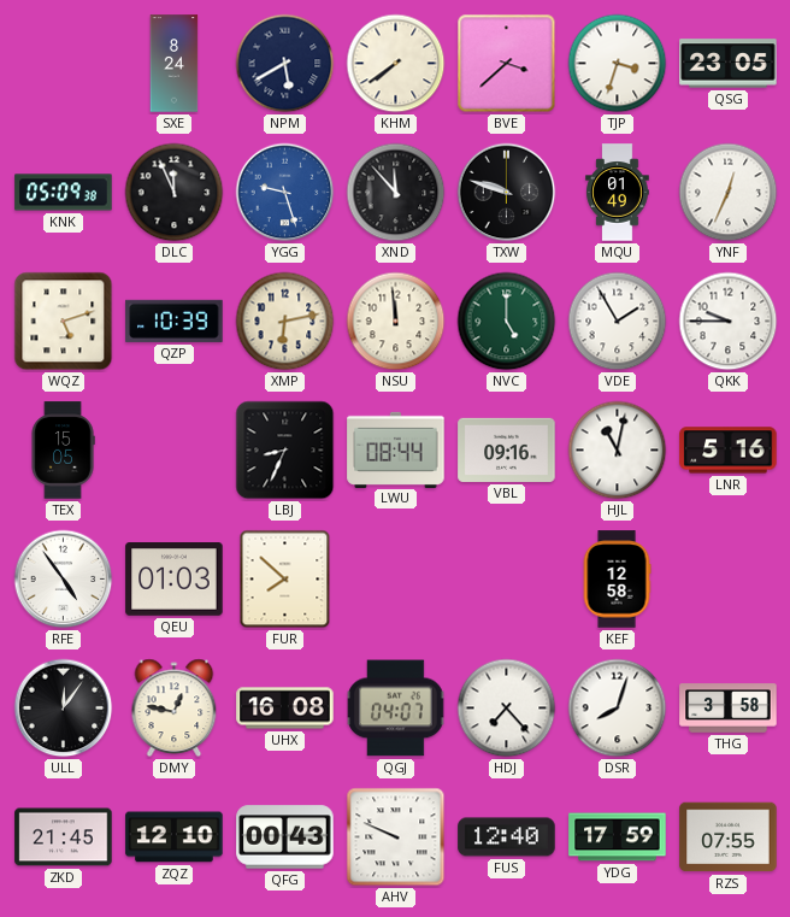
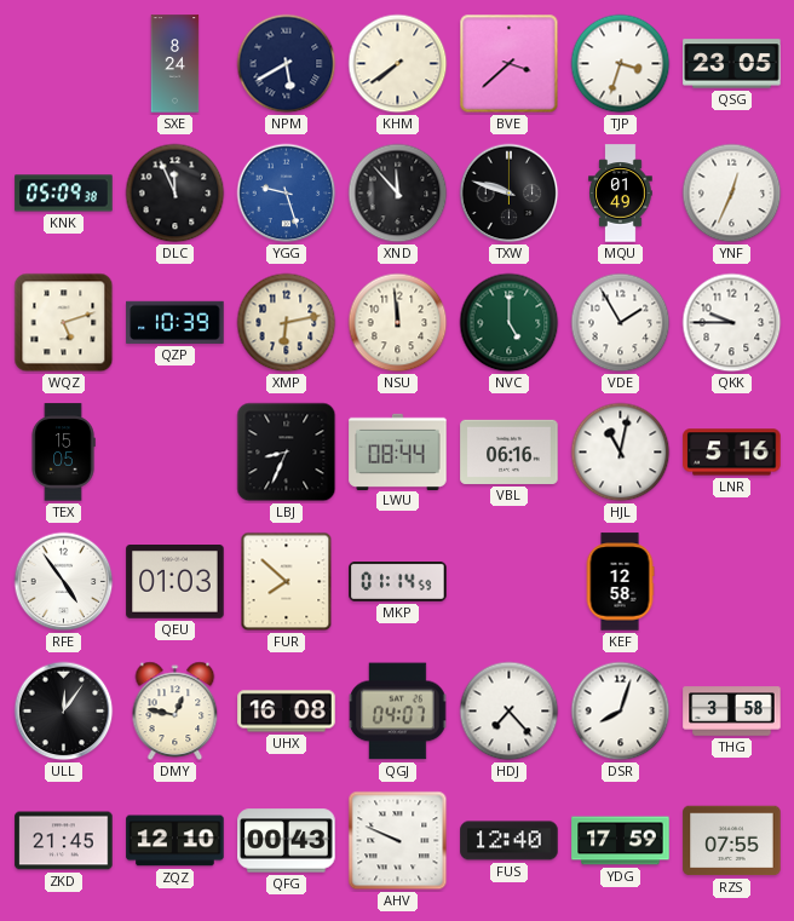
VBL: 09:16 -> 06:16 (510, 451)
MKP: none -> 01:14 (398, 582)
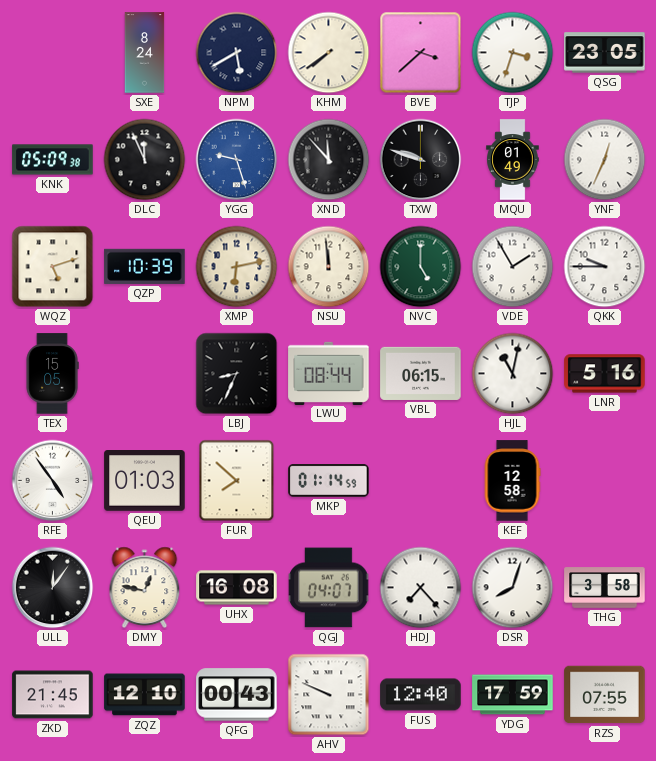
VBL: 06:16 -> 06:15 (421, 373)
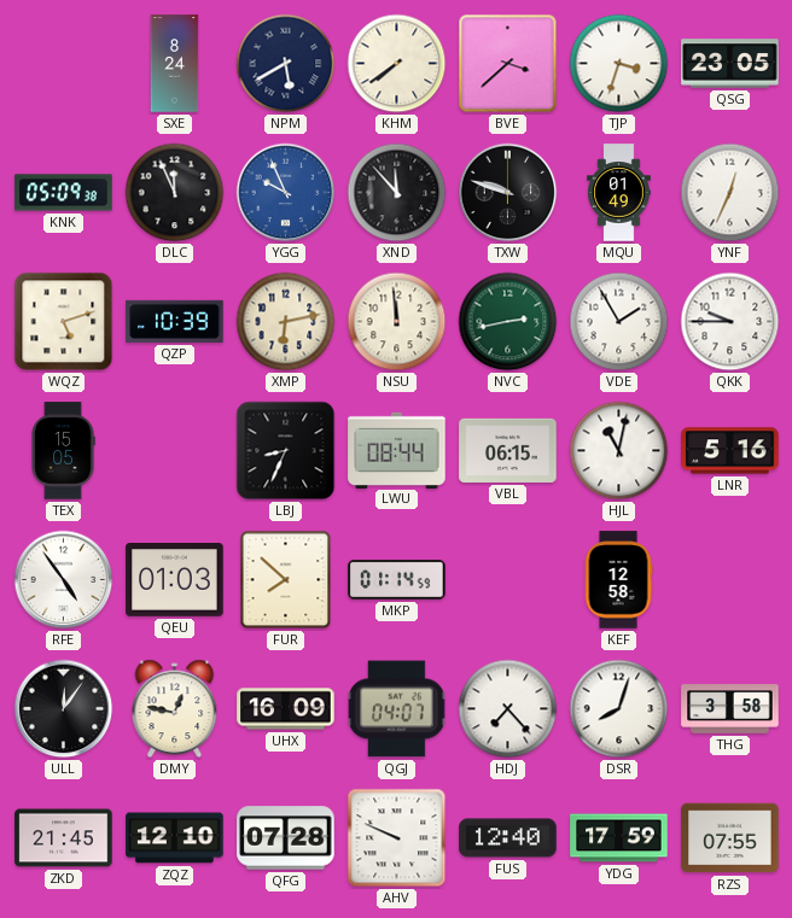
YGG: 9:27 -> 9:56 (286, 193)
NVC: 5:00 -> 2:43 (508, 322)
UHX: 16:08 -> 16:09 (286, 709)
QFG: 00:43 -> 07:28 (286, 838)
